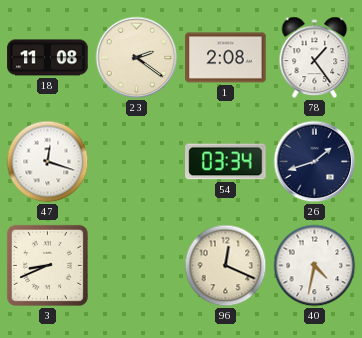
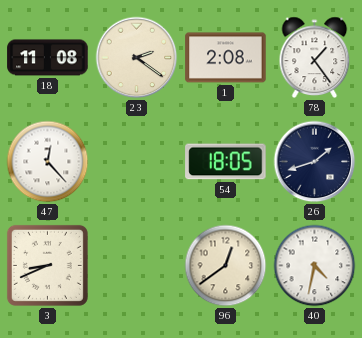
47: 12:18 -> 12:23 (48, 162)
54: 03:34 -> 18:05 (226, 162)
96: 12:19 -> 12:39 (226, 266)
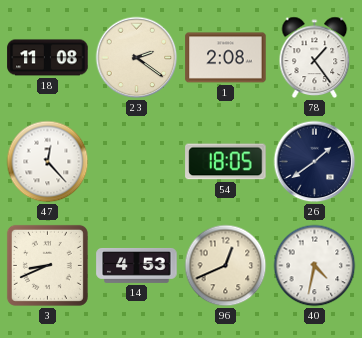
26: 1:42 -> 1:39 (315, 162)
14: none -> 4:53 (137, 266)
96: 12:39 -> 12:41 (226, 266)
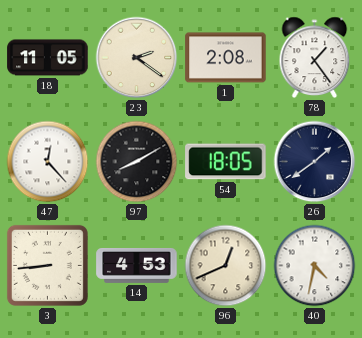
18: 11:08 -> 11:05 (48, 58)
97: none -> 8:10 (137, 162)
3: 8:41 -> 8:44 (47, 265)
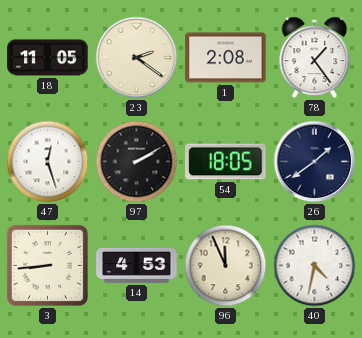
47: 12:23 -> 12:27 (48, 162)
97: 8:10 -> 2:10 (137, 162)
96: 12:41 -> 11:56 (226, 266)
